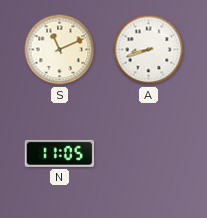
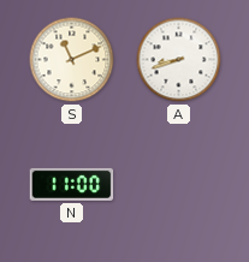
N: 11:05 -> 11:00 (72, 184)
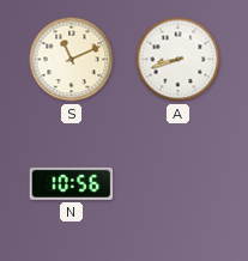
N: 11:00 -> 10:56 (72, 183)
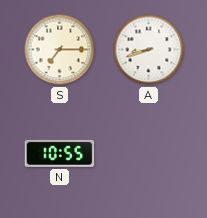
S: 11:11 -> 7:15 (60, 50)
N: 10:56 -> 10:55 (60, 153)
